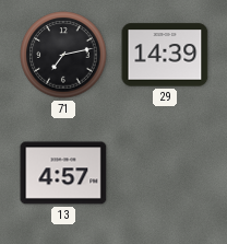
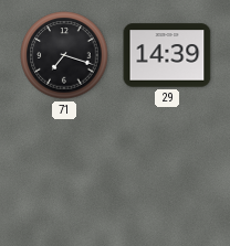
71: 7:13 -> 7:18 (64, 55)
13: 4:57 -> none (63, 173)
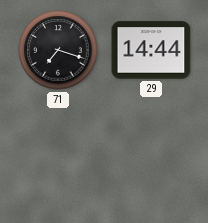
29: 14:39 -> 14:44 (151, 50)
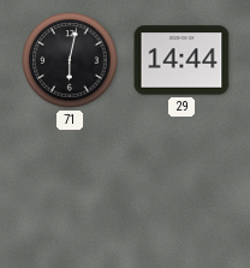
71: 7:18 -> 6:02 (70, 60)
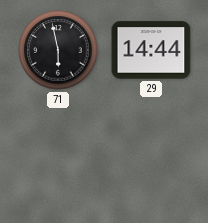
71: 6:02 -> 5:58 (58, 50)
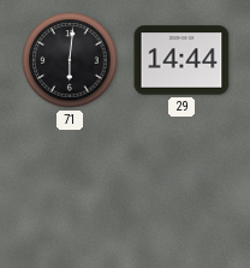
71: 5:58 -> 6:01 (70, 60)
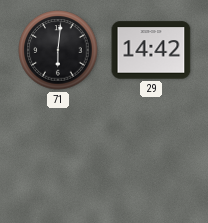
29: 14:44 -> 14:42 (151, 50)
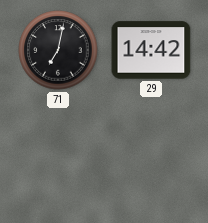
71: 6:01 -> 7:02 (58, 50)
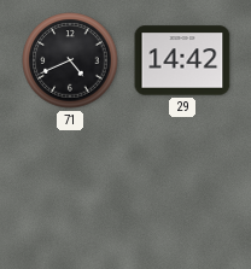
71: 7:02 -> 4:41 (70, 60)
